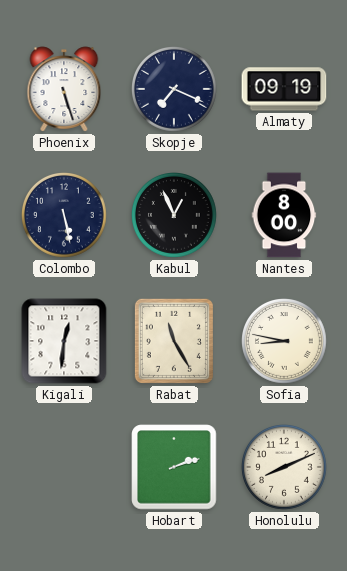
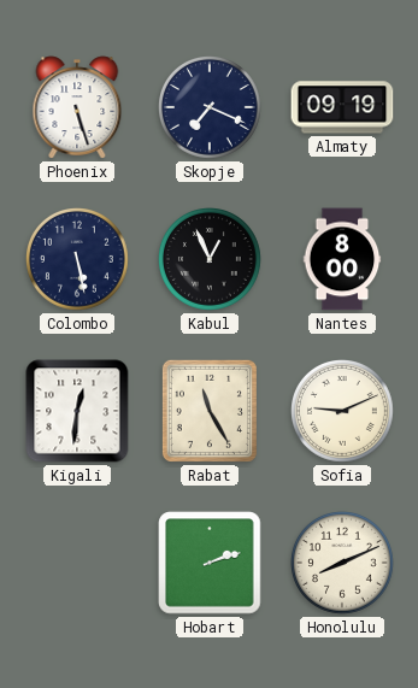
Sofia: 8:47 -> 9:11 (343, 412)
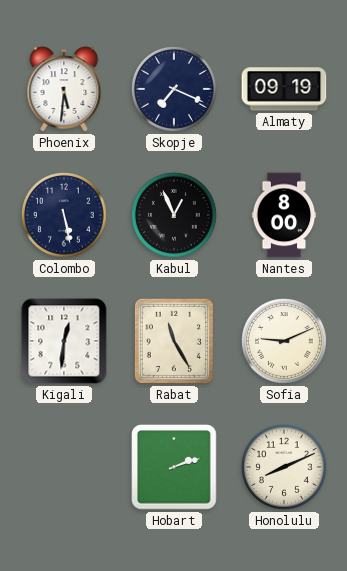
Phoenix: 5:27 -> 5:31 (64, 89)
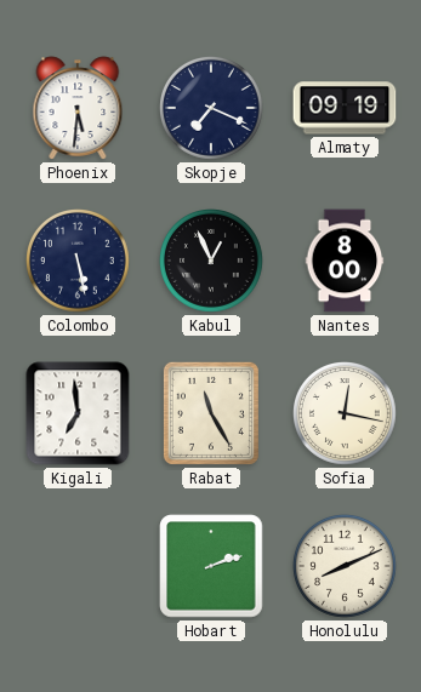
Kigali: 12:31 -> 6:59 (78, 413)
Sofia: 9:11 -> 12:17 (346, 414)
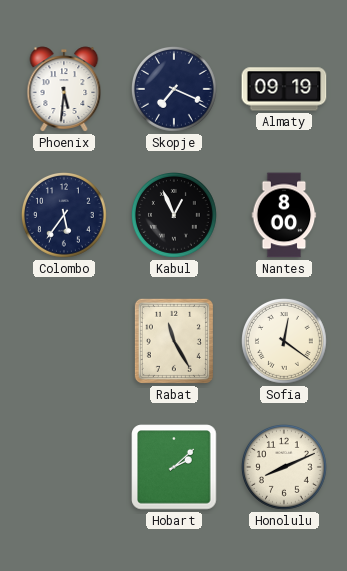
Colombo: 5:28 -> 5:36 (65, 216)
Kigali: 6:59 -> none (78, 413)
Sofia: 12:17 -> 12:21 (285, 342)
Hobart: 2:12 -> 2:08 (174, 467)
